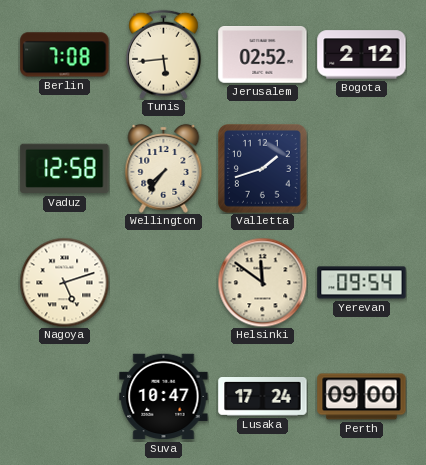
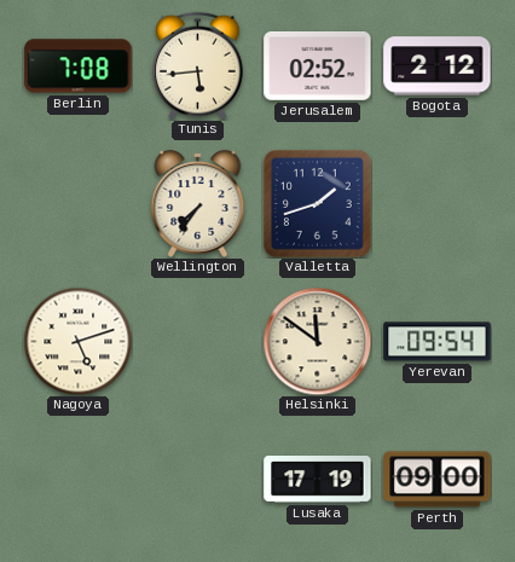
Vaduz: 12:58 -> none (65, 169)
Suva: 10:47 -> none (164, 397)
Lusaka: 17:24 -> 17:19 (318, 480)
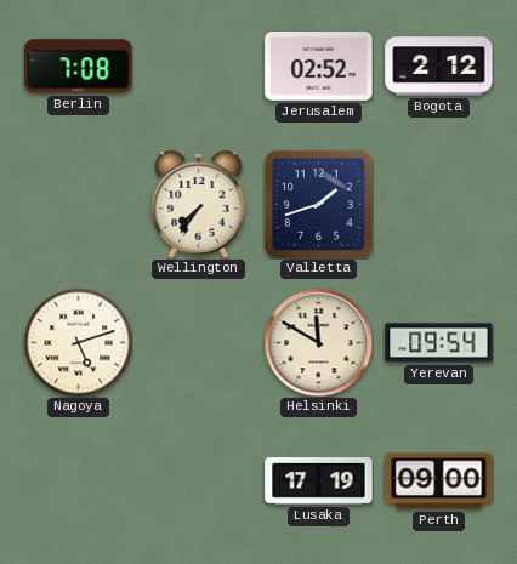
Tunis: 5:44 -> none (198, 65)
Helsinki: 11:51 -> 11:50 (318, 342)
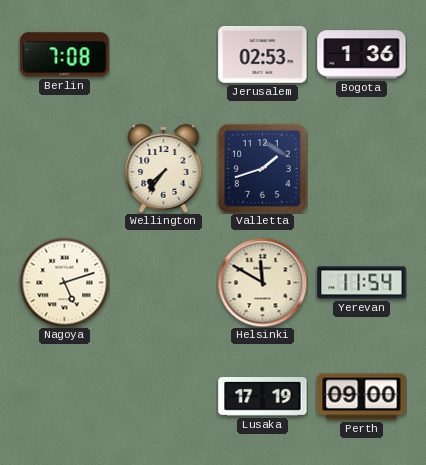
Jerusalem: 02:52 -> 02:53 (263, 55)
Bogota: 2:12 -> 1:36 (362, 55)
Yerevan: 09:54 -> 11:54 (362, 283)
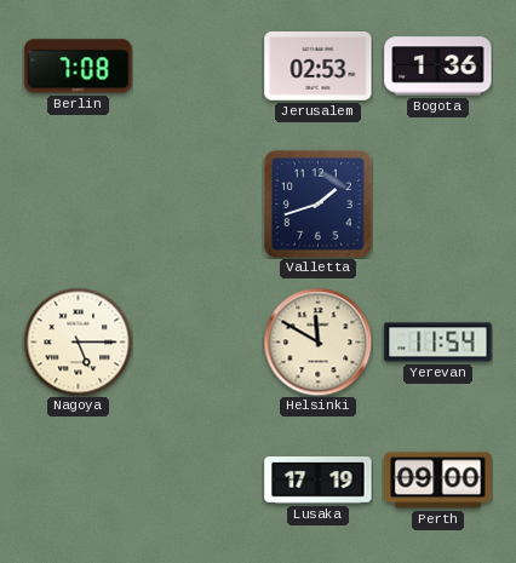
Wellington: 7:36 -> none (164, 168)
Nagoya: 5:12 -> 5:15 (78, 341)
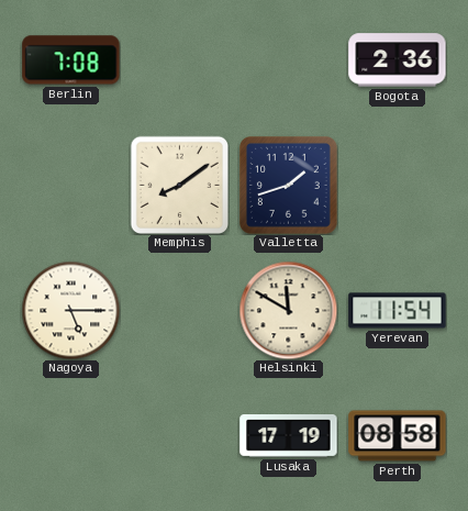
Jerusalem: 02:53 -> none (319, 67)
Bogota: 1:36 -> 2:36 (398, 60)
Memphis: none -> 8:09 (179, 185)
Perth: 09:00 -> 08:58 (398, 436)
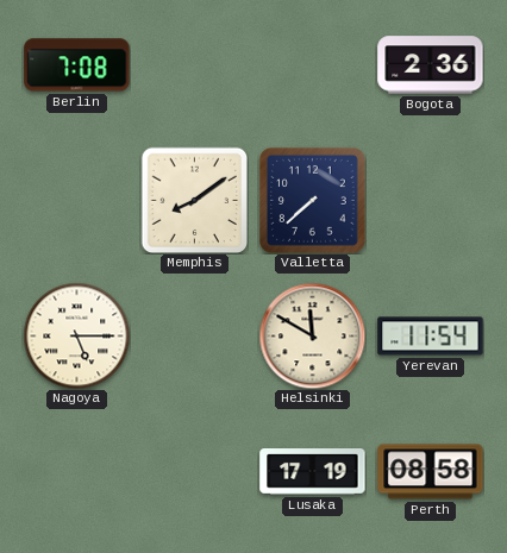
Valletta: 1:42 -> 7:38 (313, 201)
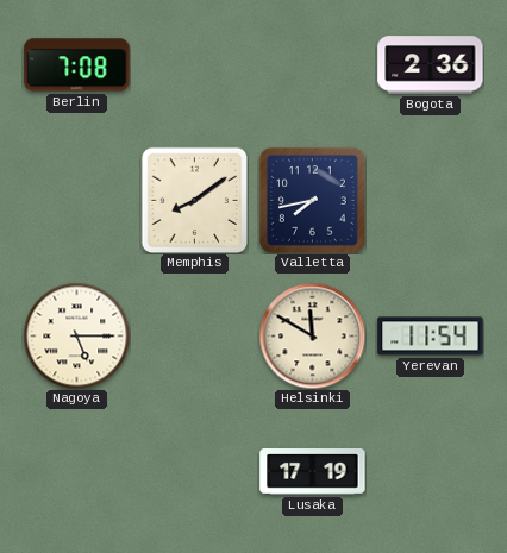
Valletta: 7:38 -> 7:43 (313, 201)
Perth: 08:58 -> none (431, 472)
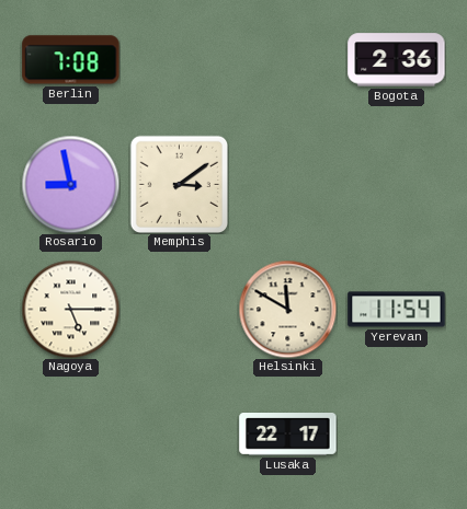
Rosario: none -> 8:58 (70, 184)
Memphis: 8:09 -> 3:09 (179, 184)
Valletta: 7:43 -> none (313, 201)
Lusaka: 17:19 -> 22:17 (288, 435)
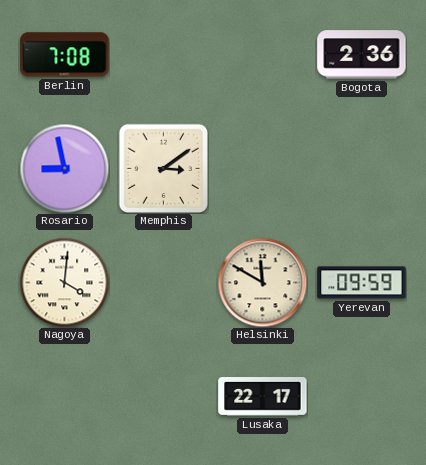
Nagoya: 5:15 -> 4:01 (64, 282)
Yerevan: 11:54 -> 09:59 (362, 283)
